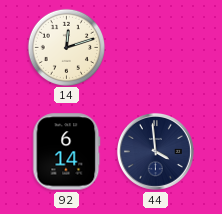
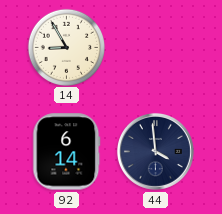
14: 12:12 -> 8:55 (66, 47)
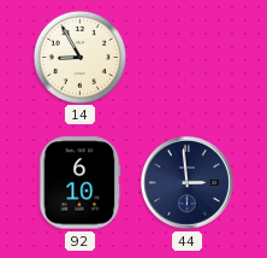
92: 6:14 -> 6:10 (81, 183)
44: 3:59 -> 2:59 (186, 182)
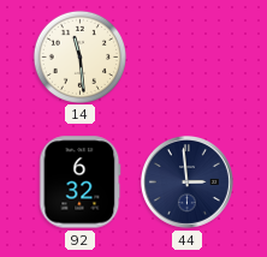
14: 8:55 -> 11:29 (79, 56)
92: 6:10 -> 6:32 (81, 183)
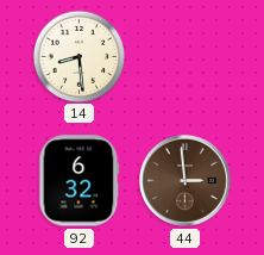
14: 11:29 -> 8:29 (78, 56)
44 dial: navy -> brown (184, 180)
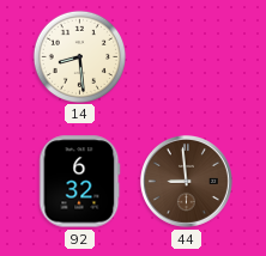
44: 2:59 -> 8:59 (186, 181)
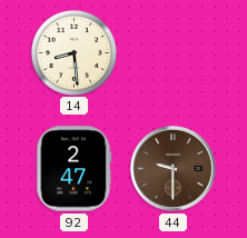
92: 6:32 -> 2:47 (75, 169)
44: 8:59 -> 9:30 (172, 168)
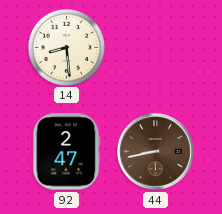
44: 9:30 -> 8:43 (155, 151)
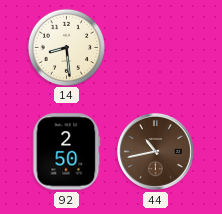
92: 2:47 -> 2:50 (67, 152)
44: 8:43 -> 10:43 (155, 151)
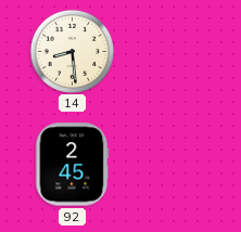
92: 2:50 -> 2:45 (73, 165)
44: 10:43 -> none (155, 151)
